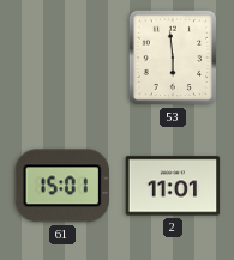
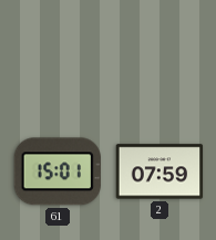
53: 5:59 -> none (173, 58)
2: 11:01 -> 07:59 (160, 171)
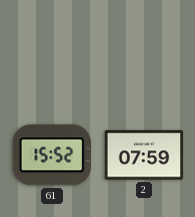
61: 15:01 -> 15:52 (52, 155)
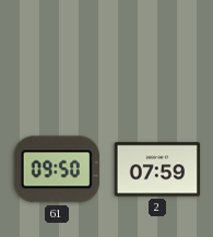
61: 15:52 -> 09:50 (57, 169)
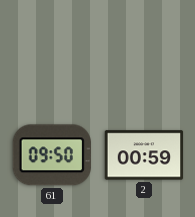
2: 07:59 -> 00:59 (144, 155)
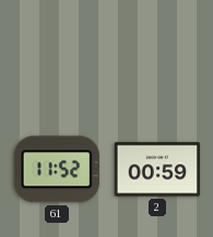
61: 09:50 -> 11:52 (57, 169)
